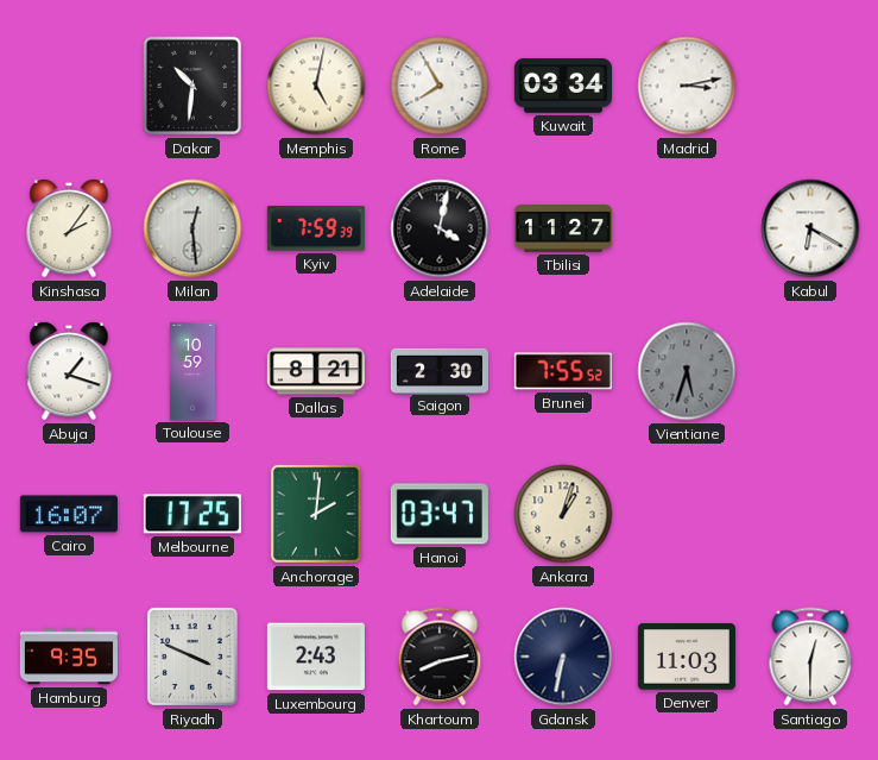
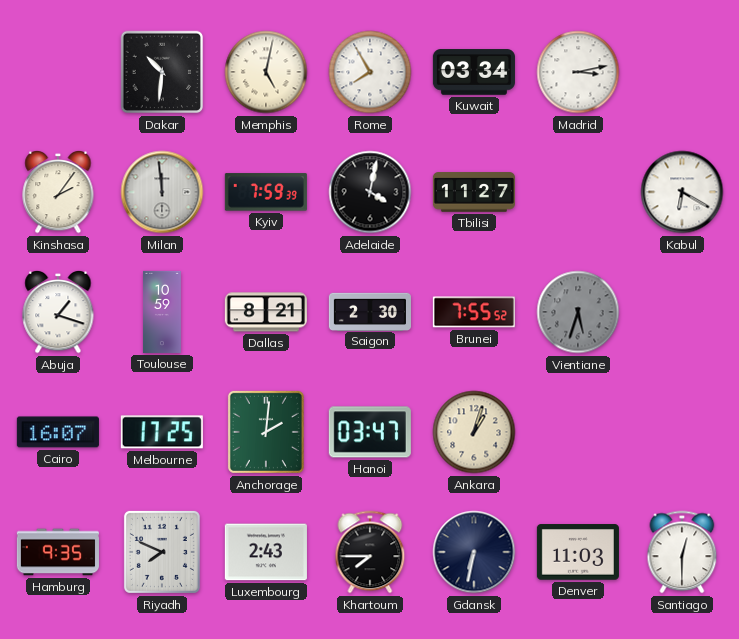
Milan: 12:29 -> 11:59 (162, 192)
Riyadh: 3:49 -> 7:49 (162, 552)
Khartoum: 8:13 -> 7:45 (370, 552)
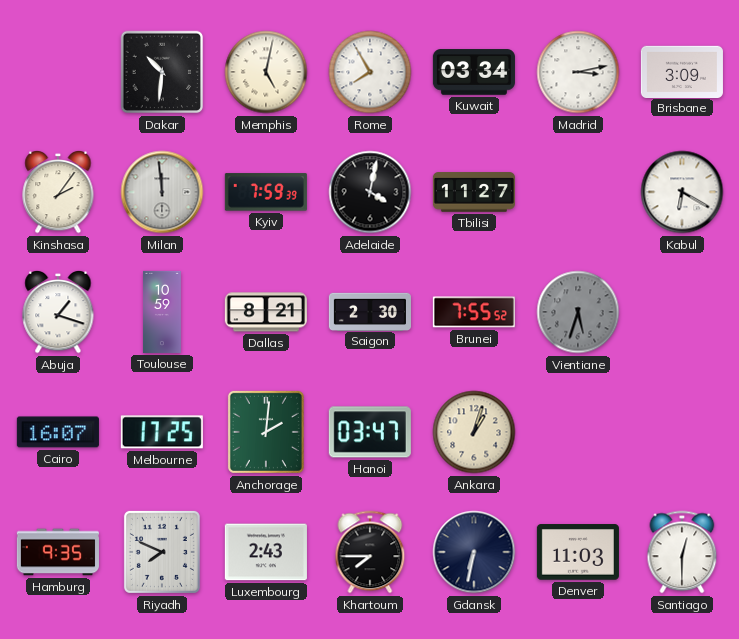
Brisbane: none -> 3:09 (682, 71)
